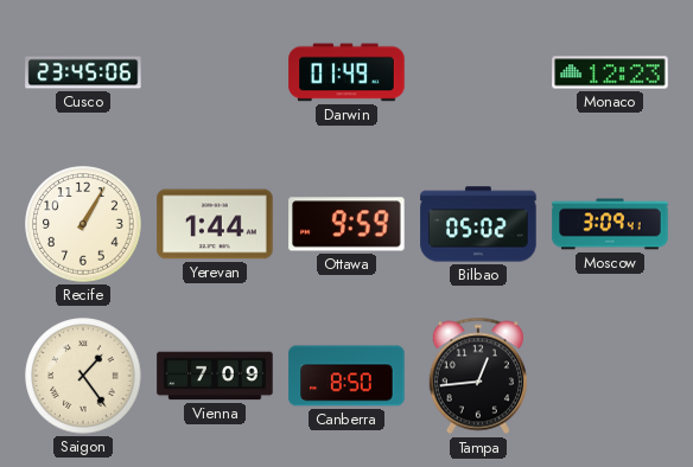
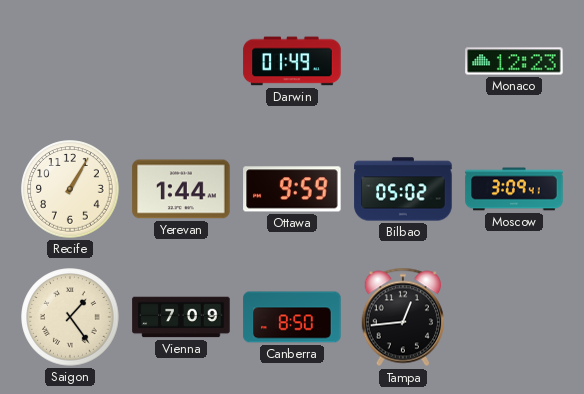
Cusco: 23:45 -> none (83, 72)
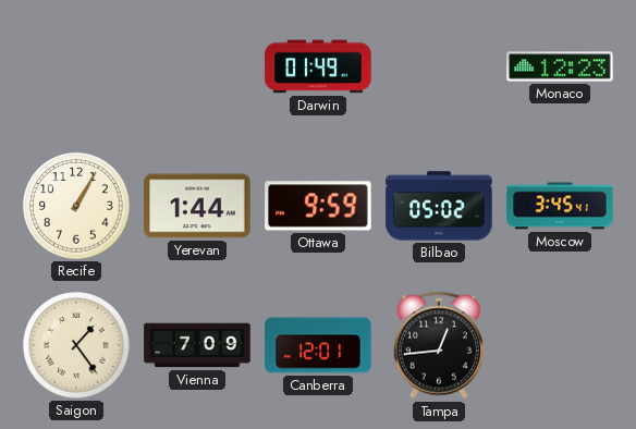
Moscow: 3:09 -> 3:45 (560, 206)
Canberra: 8:50 -> 12:01 (318, 345)
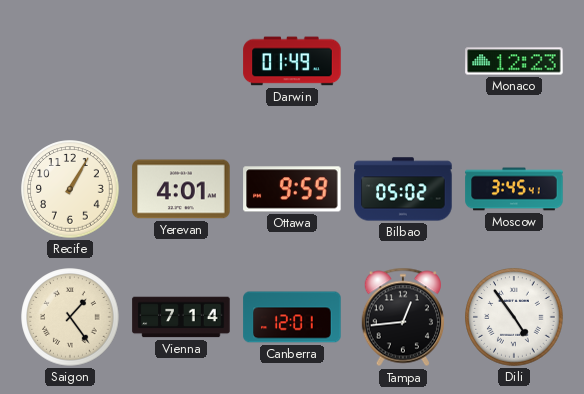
Yerevan: 1:44 -> 4:01 (181, 189)
Vienna: 7:09 -> 7:14 (181, 317)
Dili: none -> 4:54 (514, 317)
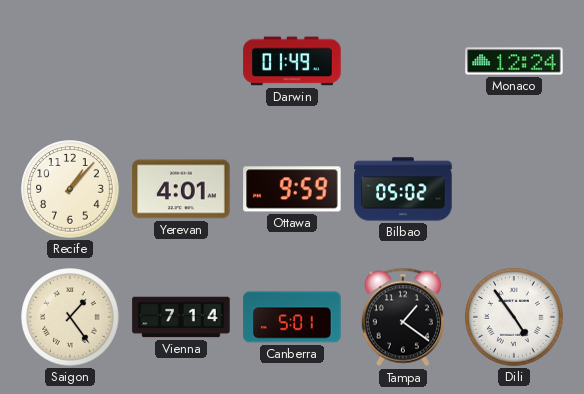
Monaco: 12:23 -> 12:24 (514, 61)
Recife: 1:05 -> 1:07 (70, 189)
Moscow: 3:45 -> none (514, 189)
Canberra: 12:01 -> 5:01 (292, 317)
Tampa: 12:44 -> 1:21 (403, 317)
